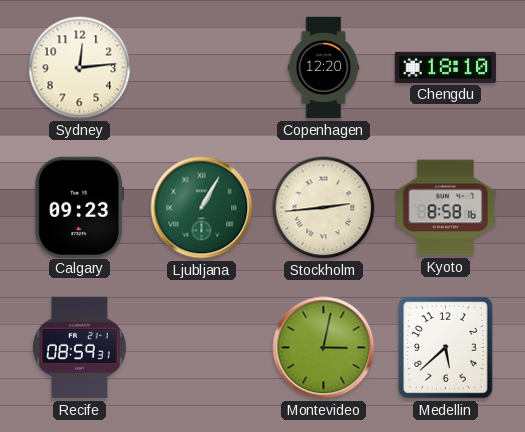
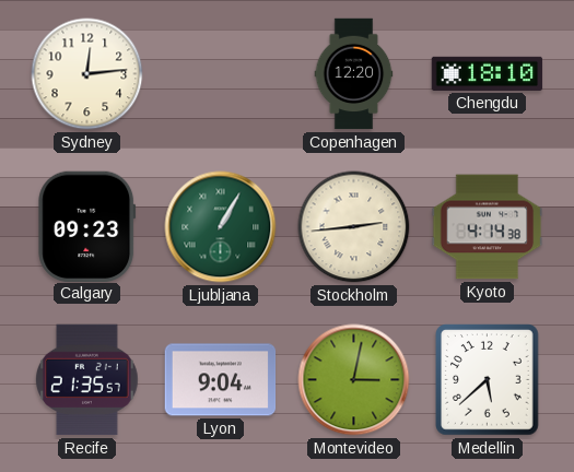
Kyoto: 8:58 -> 4:14 (488, 227)
Recife: 08:59 -> 21:35 (87, 380)
Lyon: none -> 9:04 (221, 380)
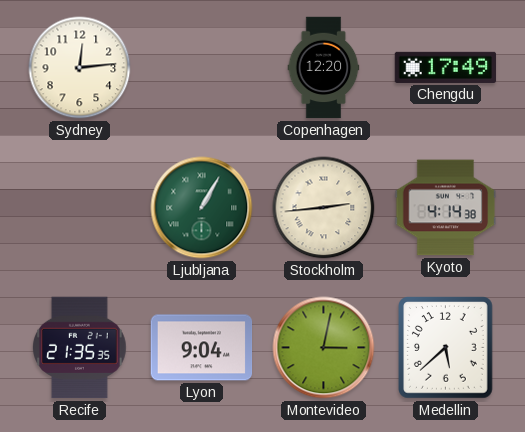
Chengdu: 18:10 -> 17:49 (446, 67)
Calgary: 09:23 -> none (87, 226)
Recife: 21:35:57 -> 21:35:35 (80, 348)
